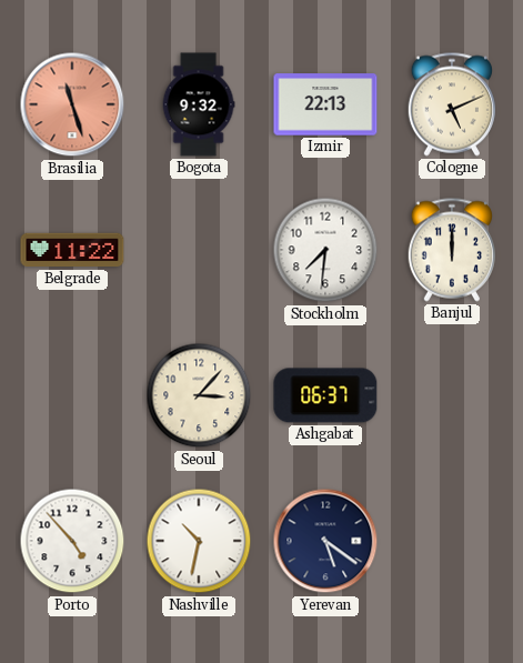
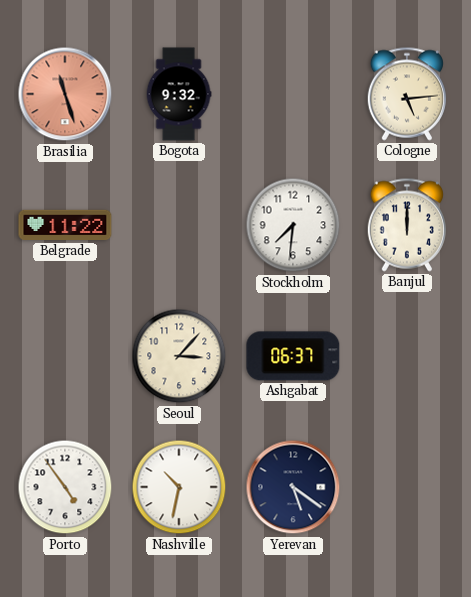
Izmir: 22:13 -> none (325, 104)
Cologne: 5:11 -> 5:14 (407, 94)
Porto: 4:53 -> 4:54 (65, 487)
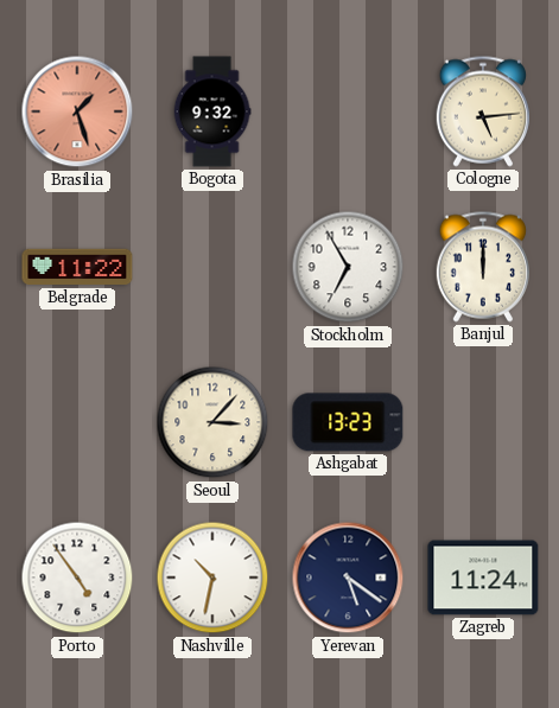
Brasilia: 11:27 -> 1:27 (77, 111)
Stockholm: 7:31 -> 6:55 (348, 267)
Ashgabat: 06:37 -> 13:23 (348, 422)
Zagreb: none -> 11:24 (483, 578)
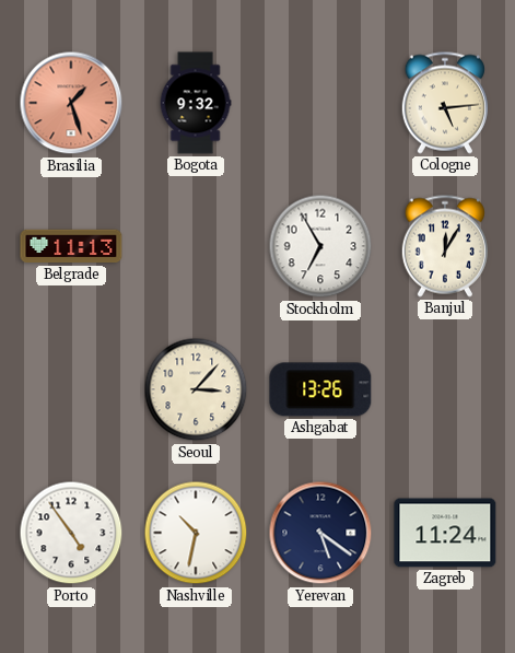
Belgrade: 11:22 -> 11:13 (71, 246)
Banjul: 12:00 -> 12:05 (445, 246)
Ashgabat: 13:23 -> 13:26 (320, 389)
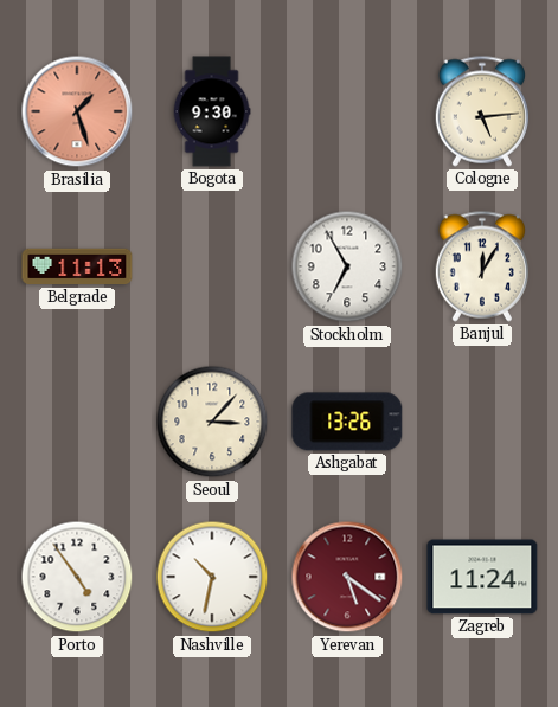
Bogota: 9:32 -> 9:30 (212, 111)
Yerevan dial: navy -> burgundy (347, 577)
